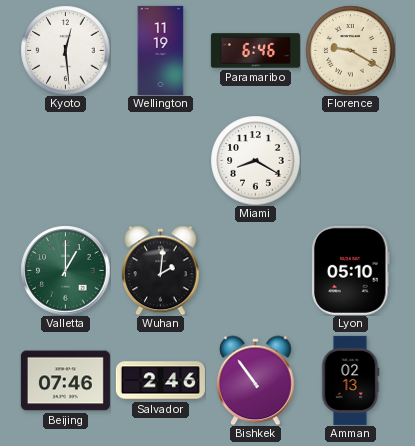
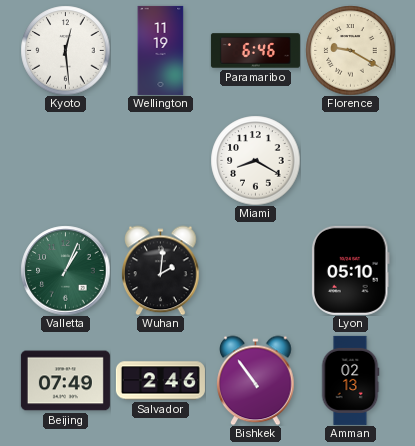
Valletta: 1:00 -> 1:04 (65, 270)
Beijing: 07:46 -> 07:49 (65, 381)
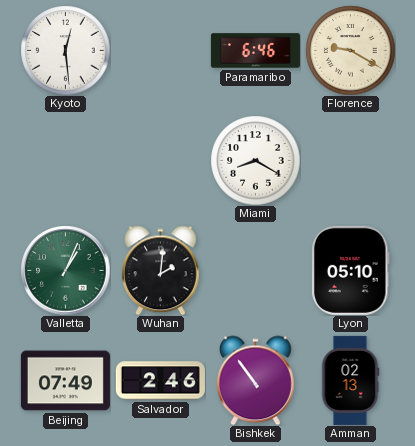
Wellington: 11:19 -> none (161, 50)
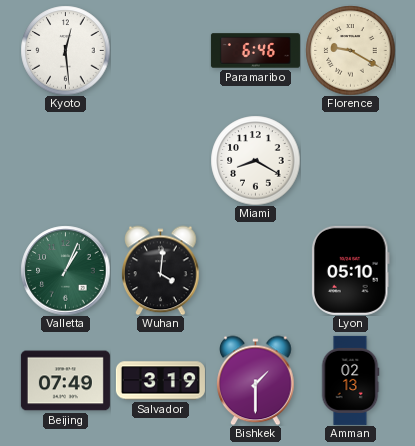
Wuhan: 2:01 -> 4:01 (161, 270)
Salvador: 2:46 -> 3:19 (160, 381)
Bishkek: 10:54 -> 1:30 (256, 380)
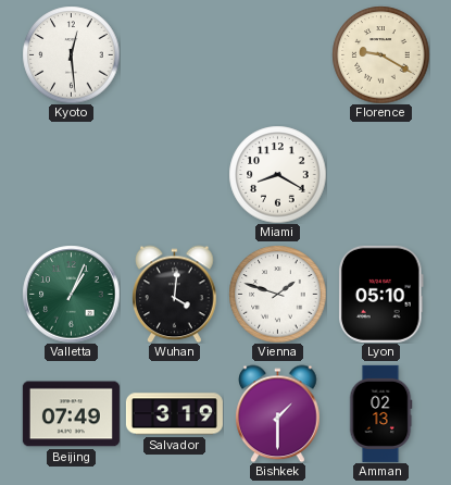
Paramaribo: 6:46 -> none (255, 51)
Vienna: none -> 1:48 (277, 294)
